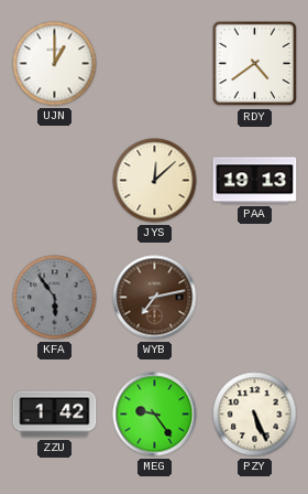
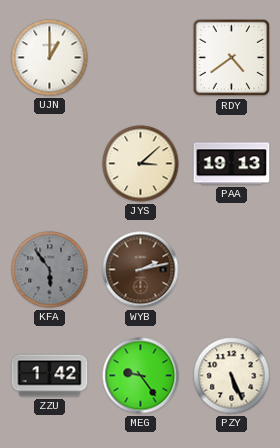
JYS: 12:08 -> 3:08 (141, 164)
WYB: 7:13 -> 2:13 (141, 270)
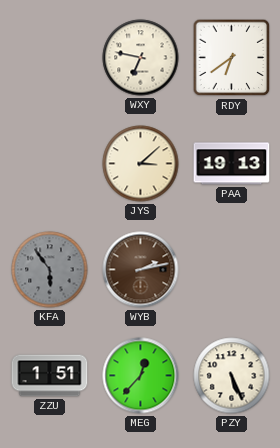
UJN: 1:00 -> none (50, 58)
WXY: none -> 6:47 (141, 58)
RDY: 4:39 -> 6:39 (232, 58)
ZZU: 1:42 -> 1:51 (50, 376)
MEG: 9:24 -> 12:37 (141, 376)
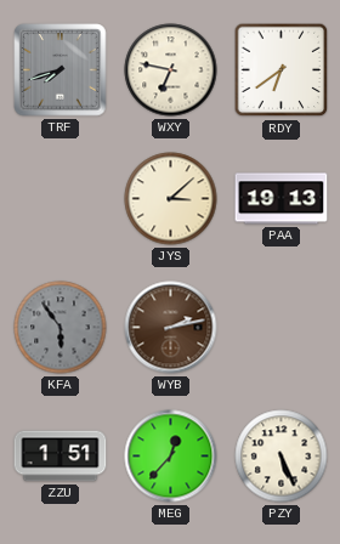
TRF: none -> 7:42 (61, 70)
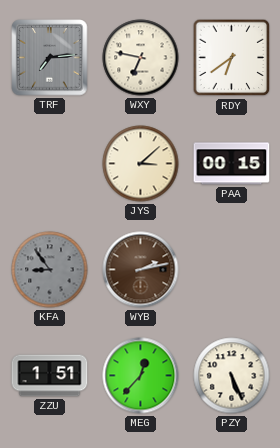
TRF: 7:42 -> 7:14 (50, 58)
PAA: 19:13 -> 00:15 (232, 164)
KFA: 5:54 -> 8:54 (50, 270)
